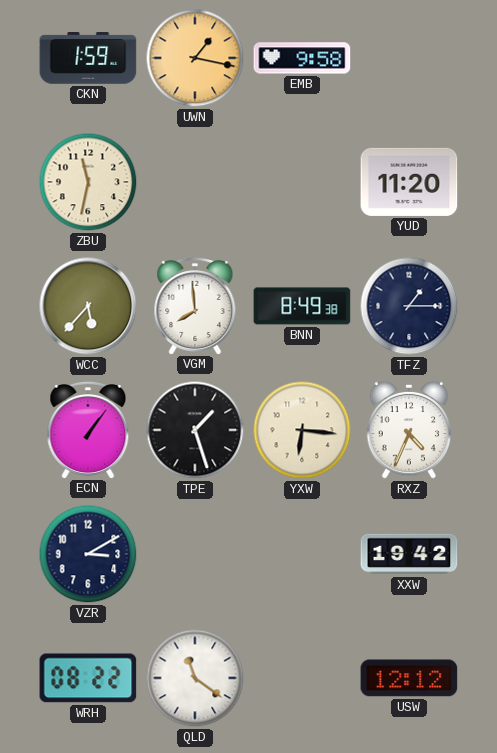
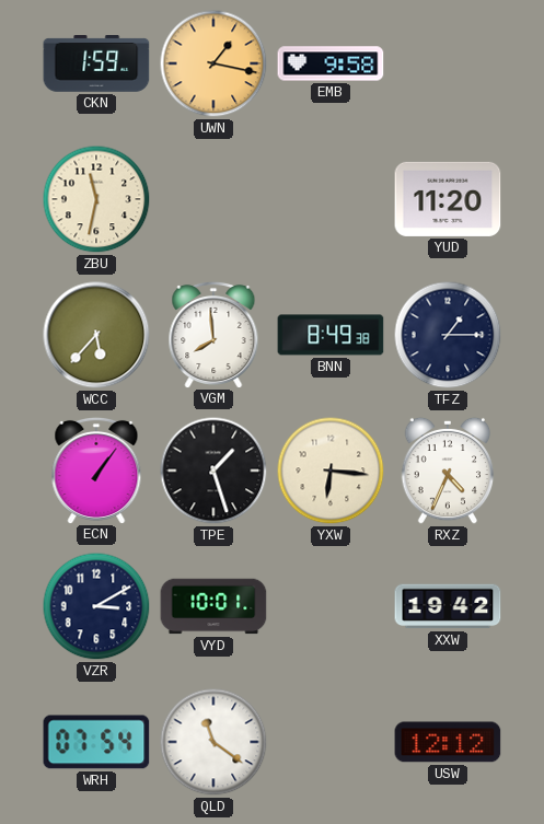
VYD: none -> 10:01 (213, 606)
WRH: 08:22 -> 07:54 (96, 742)
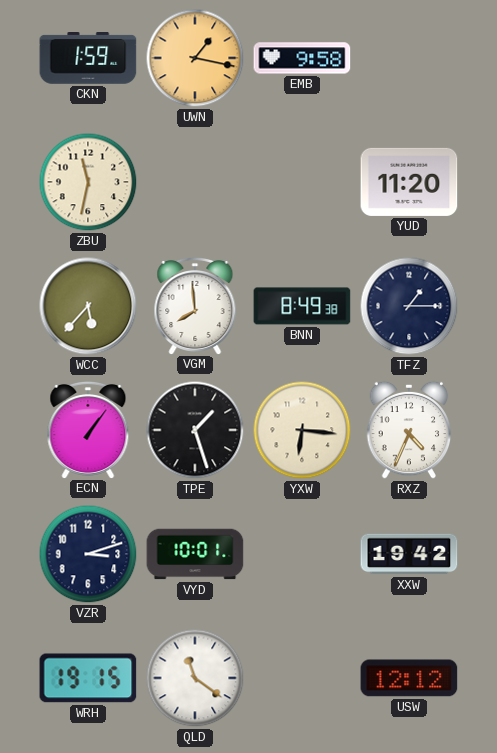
VZR: 3:10 -> 3:12 (88, 554)
WRH: 07:54 -> 19:15 (88, 678)
